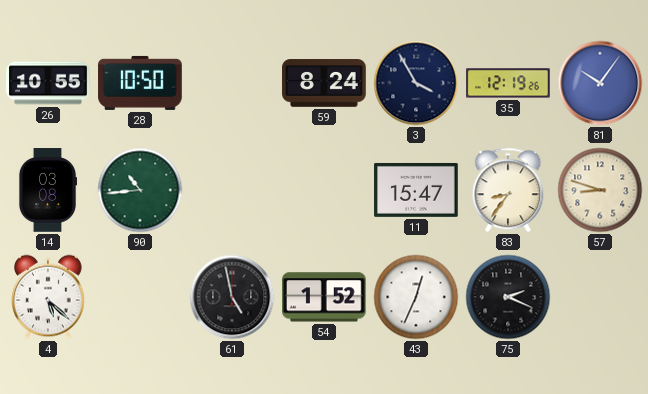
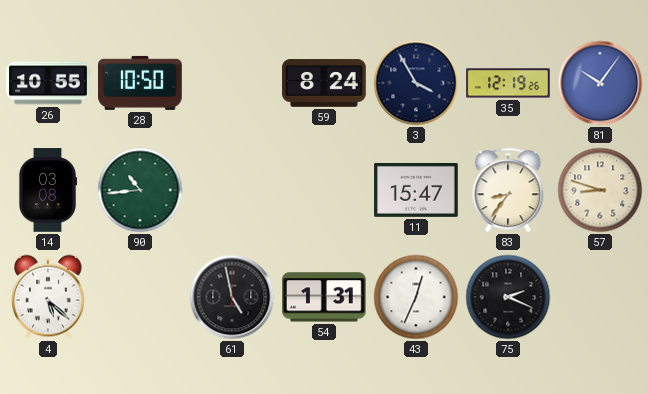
54: 1:52 -> 1:31 (325, 297)
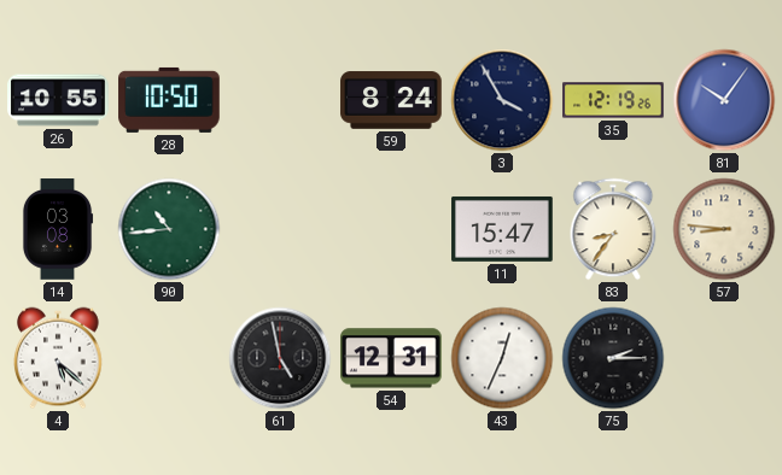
57: 8:48 -> 8:46 (724, 229)
54: 1:31 -> 12:31 (392, 358)
75: 2:19 -> 2:15 (613, 358)
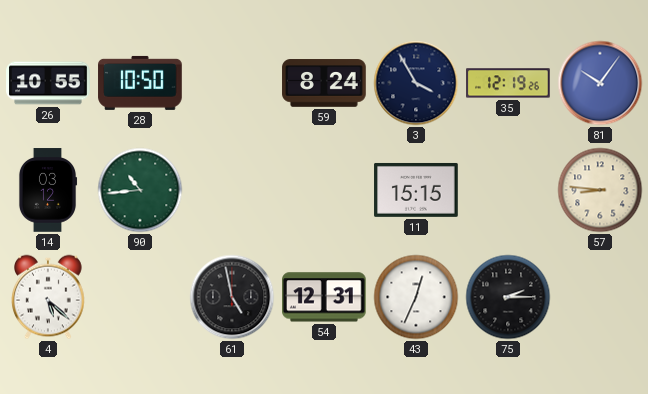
14: 03:08 -> 03:12 (48, 190)
11: 15:47 -> 15:15 (416, 190)
83: 8:36 -> none (613, 229)
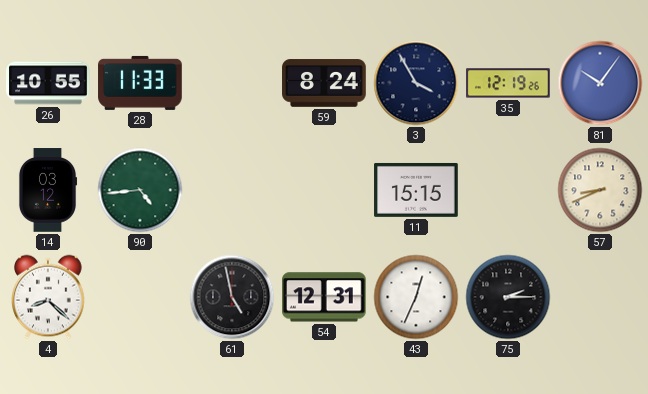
28: 10:50 -> 11:33 (140, 83)
90: 10:44 -> 4:44 (140, 190)
57: 8:46 -> 8:41 (600, 190)
4: 5:22 -> 8:22 (49, 297)
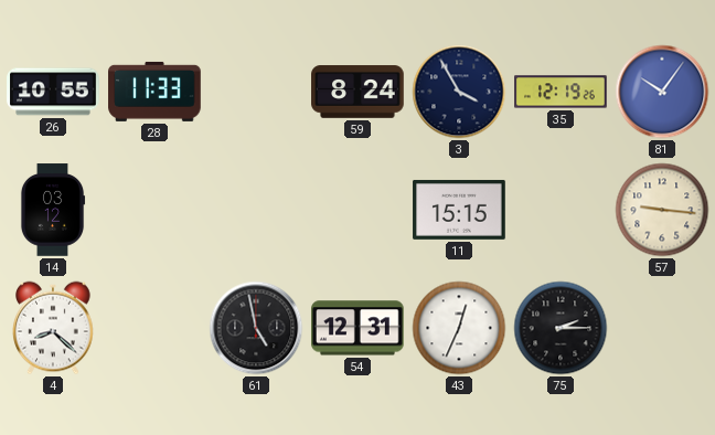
90: 4:44 -> none (140, 190)
57: 8:41 -> 9:16 (662, 210)
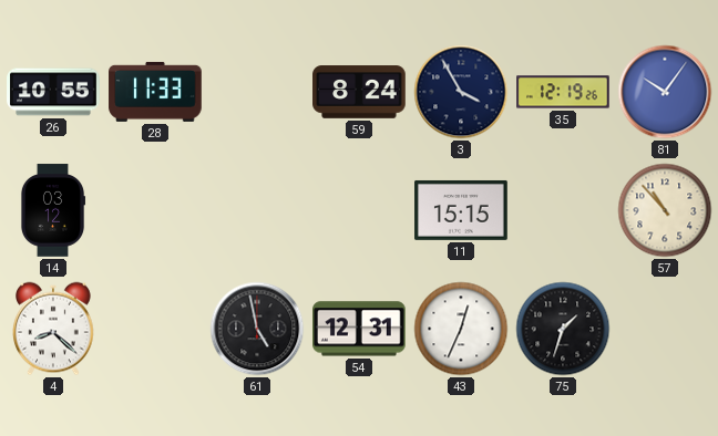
57: 9:16 -> 10:53 (665, 210)
75: 2:15 -> 1:33 (563, 329)
